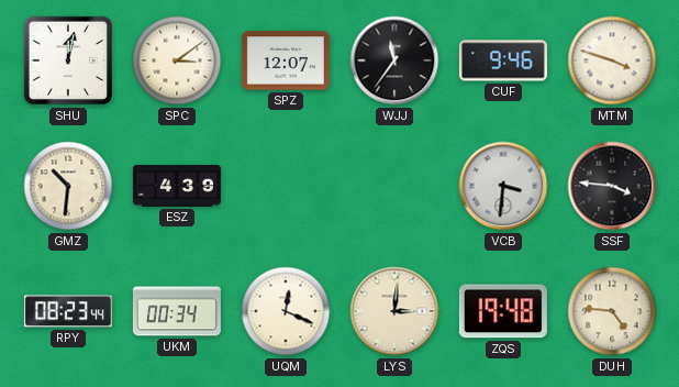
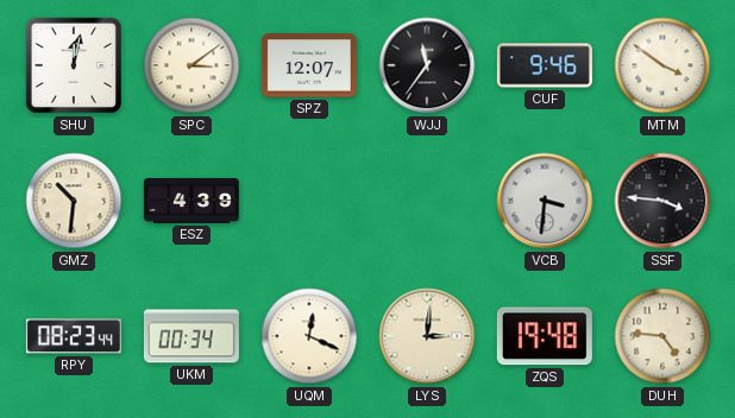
MTM: 3:48 -> 3:51 (662, 65)
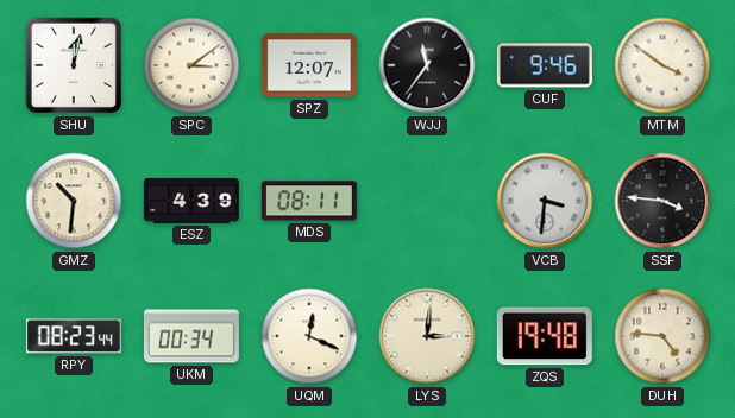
MDS: none -> 08:11 (309, 201)
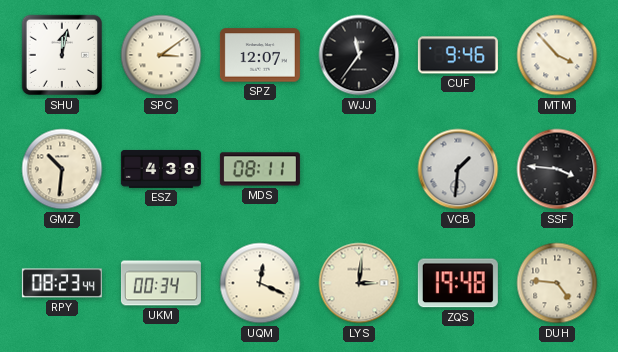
MTM: 3:51 -> 3:53 (557, 55)
VCB: 3:31 -> 1:31 (458, 169)
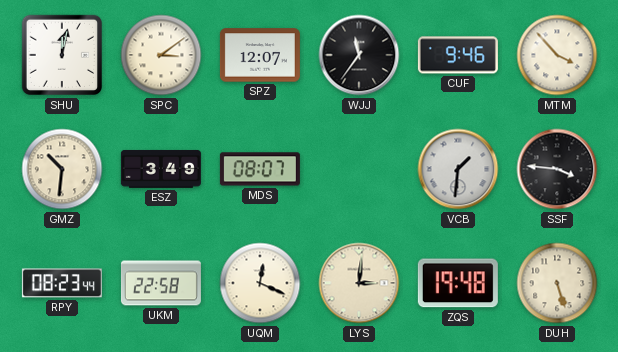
ESZ: 4:39 -> 3:49 (161, 169)
MDS: 08:11 -> 08:07 (260, 169)
UKM: 00:34 -> 22:58 (161, 283)
DUH: 4:46 -> 5:27 (557, 283)
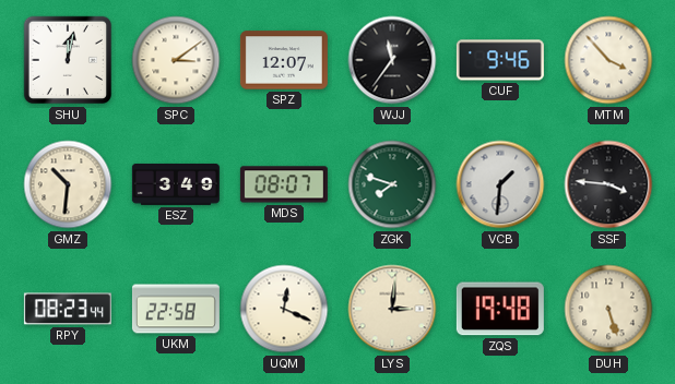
ZGK: none -> 7:48 (392, 184)
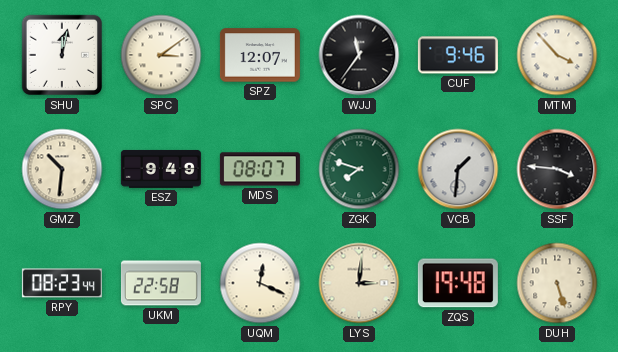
ESZ: 3:49 -> 9:49 (161, 169)
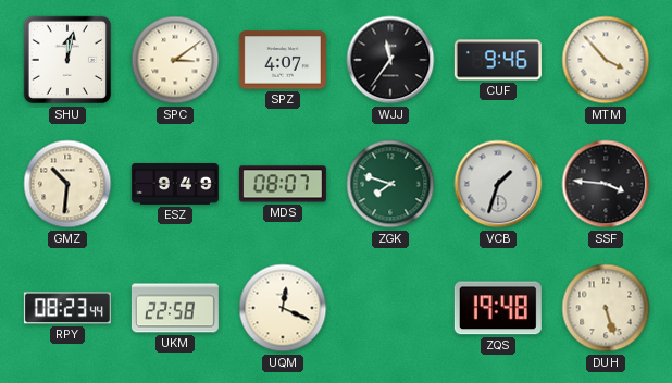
SPZ: 12:07 -> 4:07 (283, 60)
VCB: 1:31 -> 1:33 (498, 184)
LYS: 3:01 -> none (359, 283)
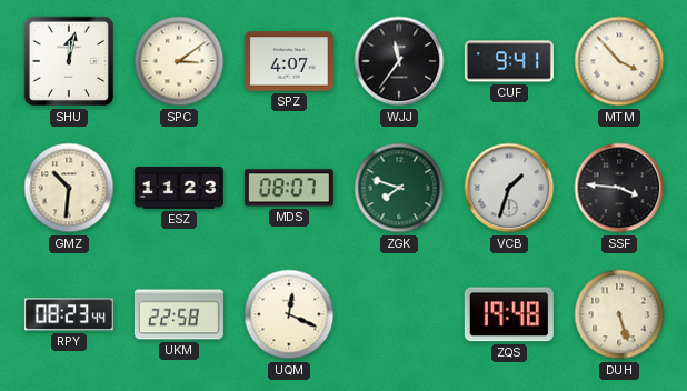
CUF: 9:46 -> 9:41 (509, 61)
ESZ: 9:49 -> 11:23 (179, 188)
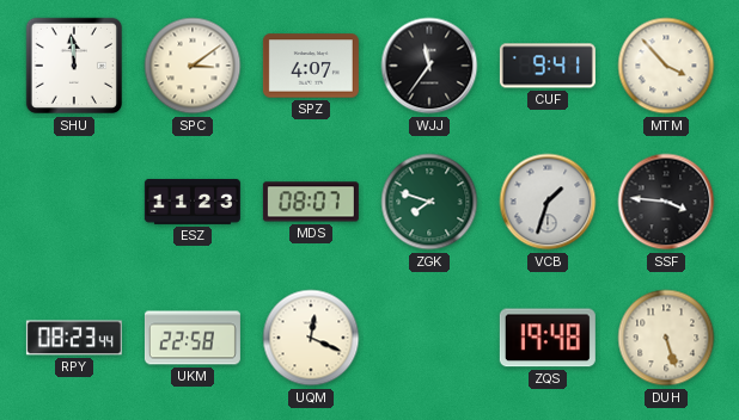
SHU: 12:02 -> 11:59 (74, 66)
GMZ: 10:31 -> none (69, 188)
